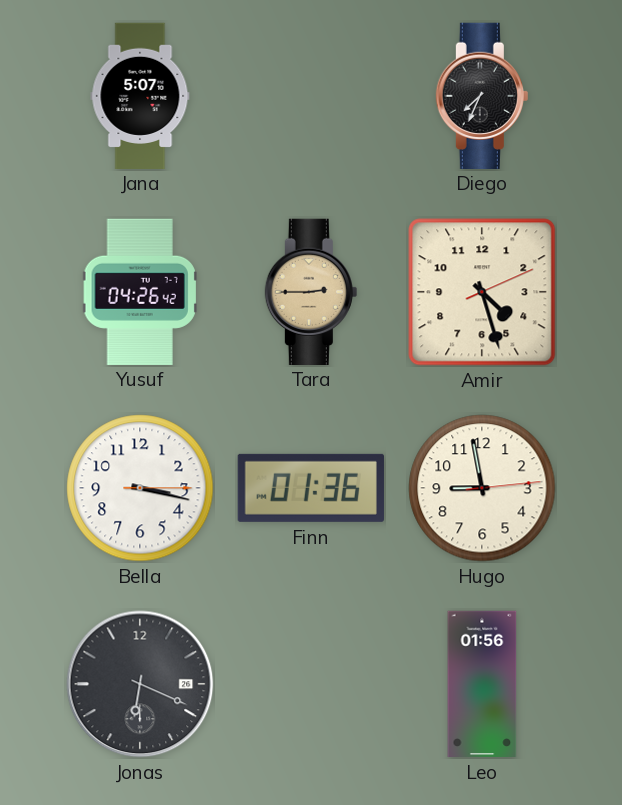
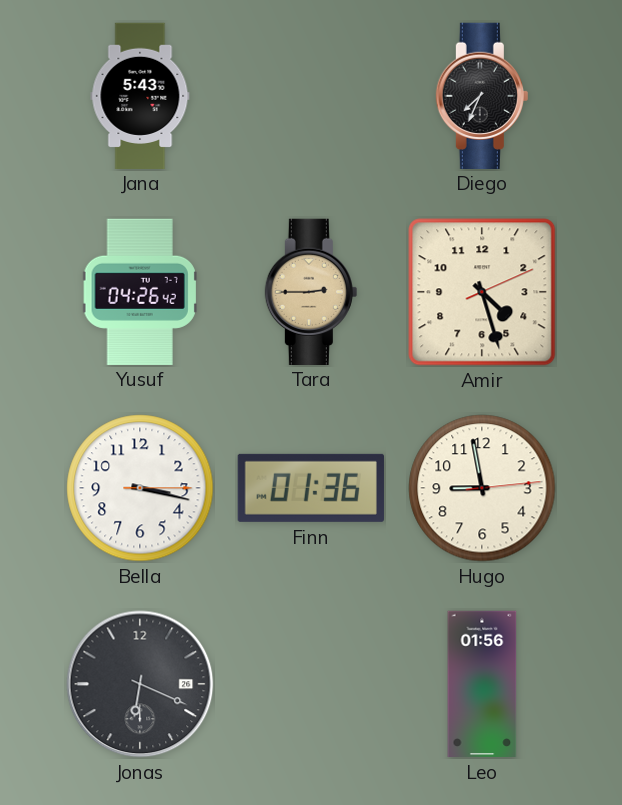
Jana: 5:07 -> 5:43 (140, 95)
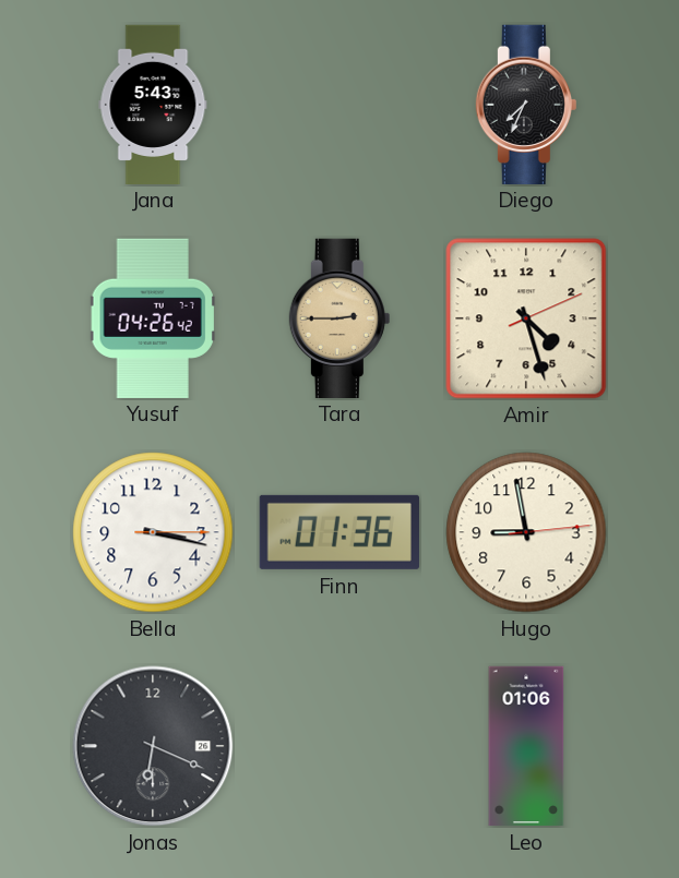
Leo: 01:56 -> 01:06 (526, 746)
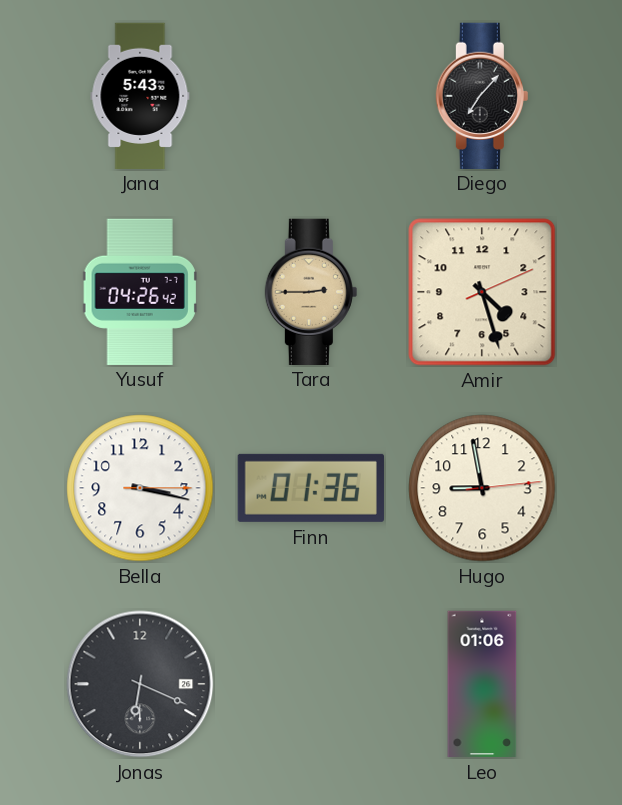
Diego: 7:34 -> 7:07 (482, 95)
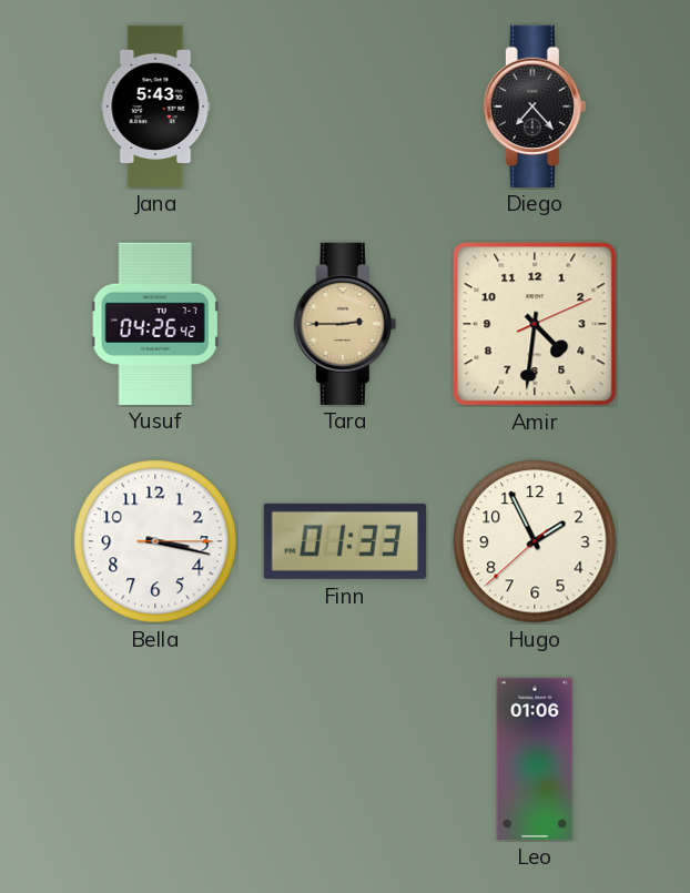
Diego: 7:07 -> 7:23 (535, 105)
Amir: 4:27 -> 4:31 (535, 324)
Finn: 01:36 -> 01:33 (345, 541)
Hugo: 8:58 -> 1:55 (535, 541)
Jonas: 6:19 -> none (140, 684)
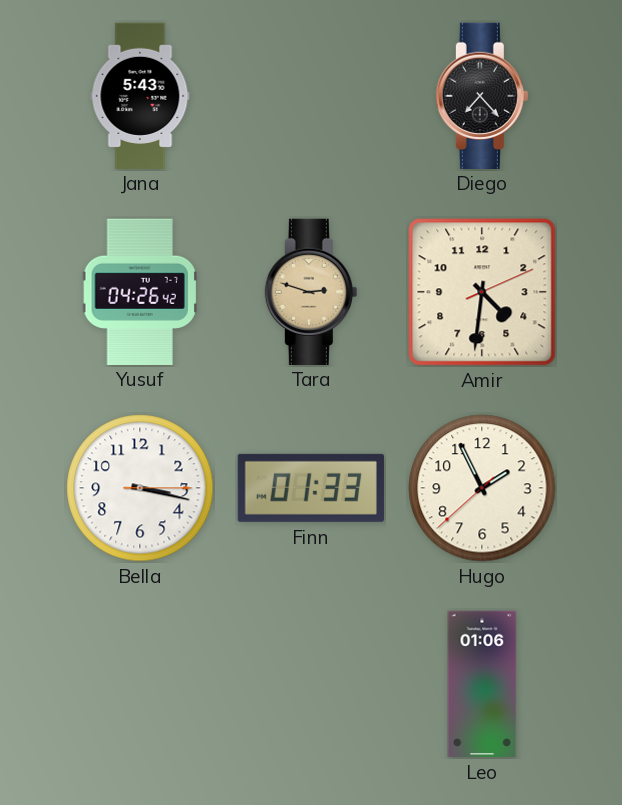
Tara: 2:45 -> 2:48 (311, 291)
